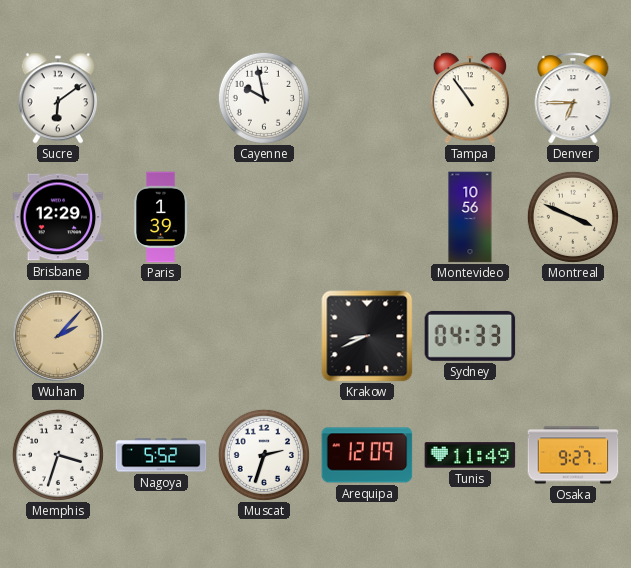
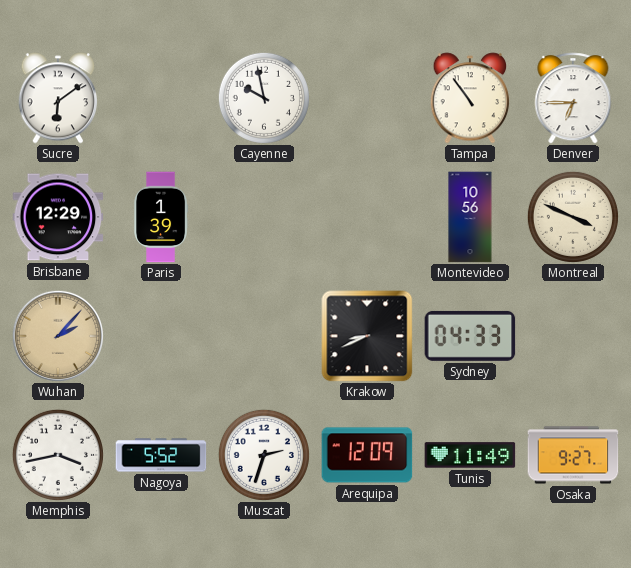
Memphis: 3:33 -> 3:43 (58, 455)
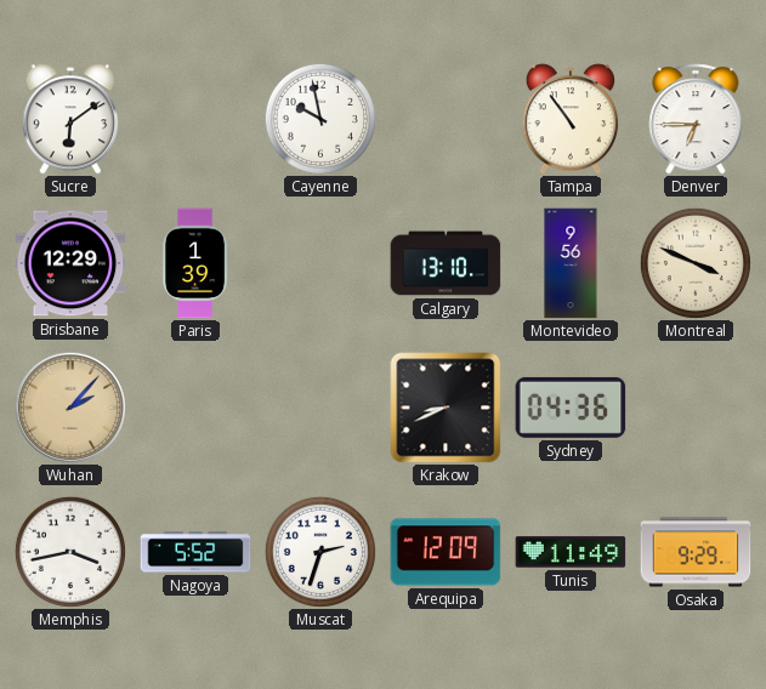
Calgary: none -> 13:10 (446, 263)
Montevideo: 10:56 -> 9:56 (571, 263)
Sydney: 04:33 -> 04:36 (571, 408)
Osaka: 9:27 -> 9:29 (696, 552)
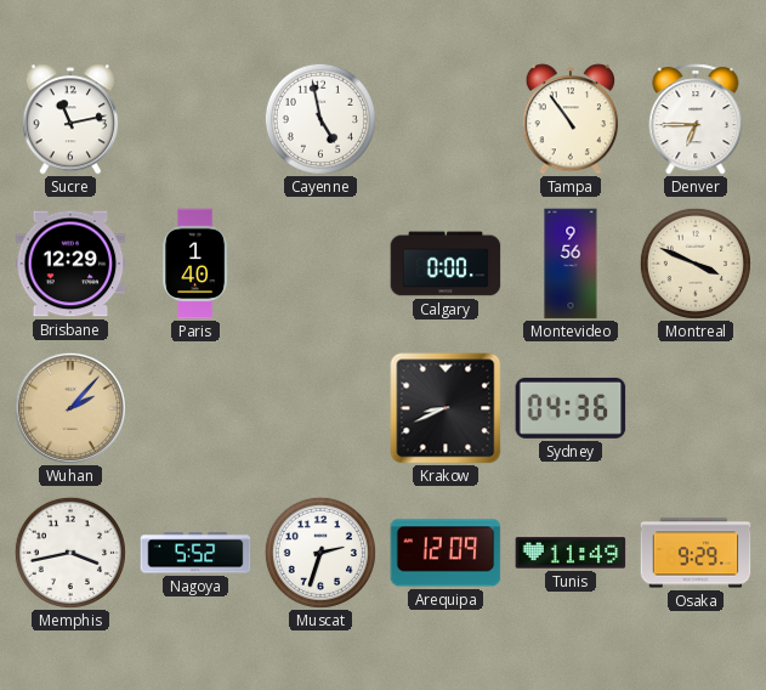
Sucre: 6:09 -> 11:13 (70, 119)
Cayenne: 9:58 -> 4:58 (320, 119)
Paris: 1:39 -> 1:40 (194, 264)
Calgary: 13:10 -> 0:00 (446, 264)
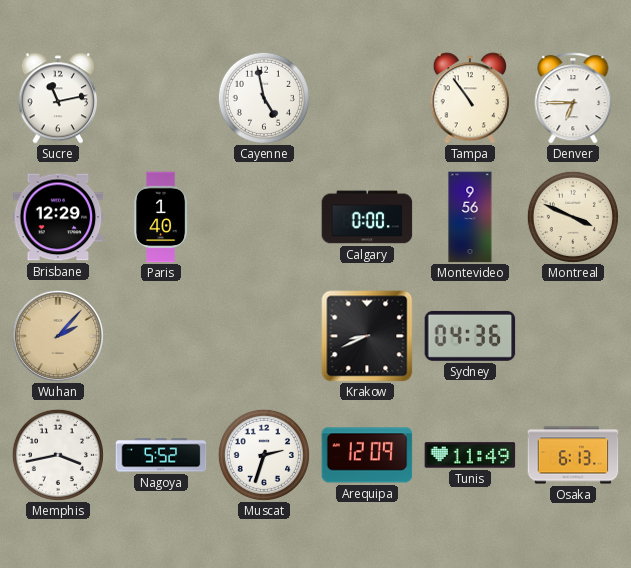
Osaka: 9:29 -> 6:13 (573, 455)
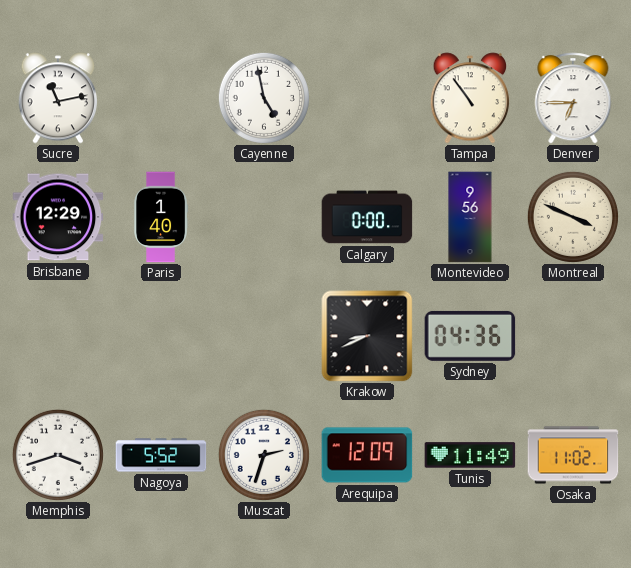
Wuhan: 2:07 -> none (58, 336)
Memphis: 3:43 -> 3:42 (58, 455)
Osaka: 6:13 -> 11:02 (573, 455)
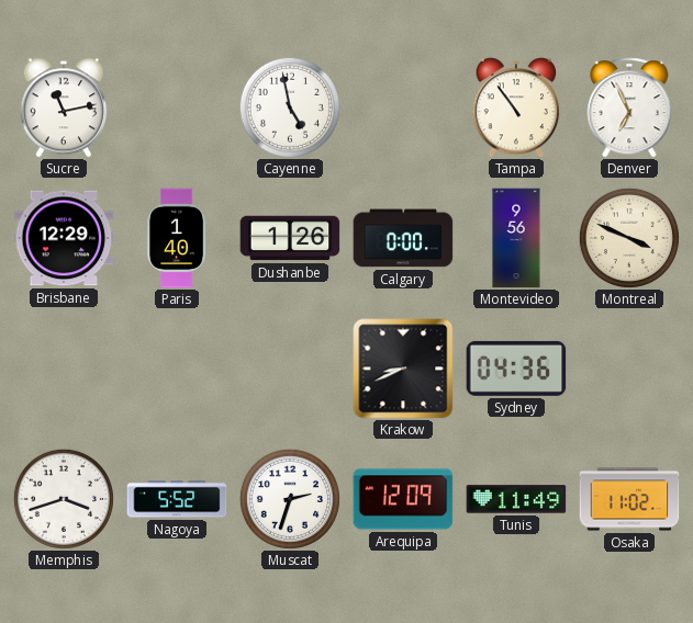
Denver: 6:45 -> 6:56 (629, 107)
Dushanbe: none -> 1:26 (290, 238)
